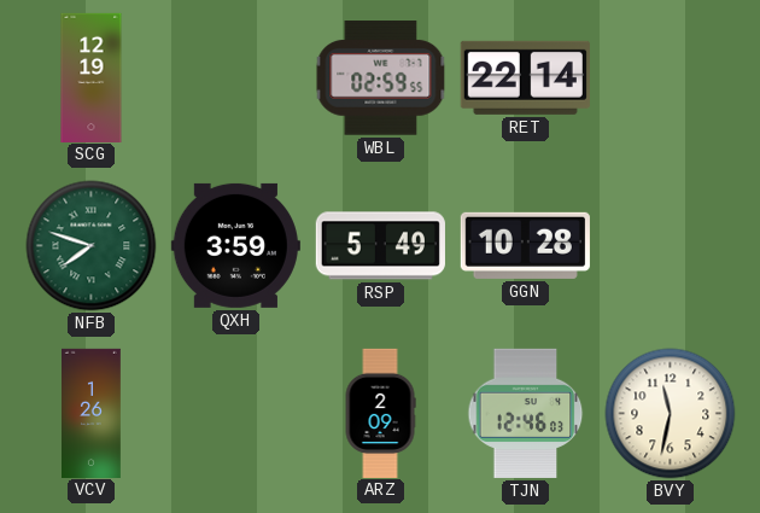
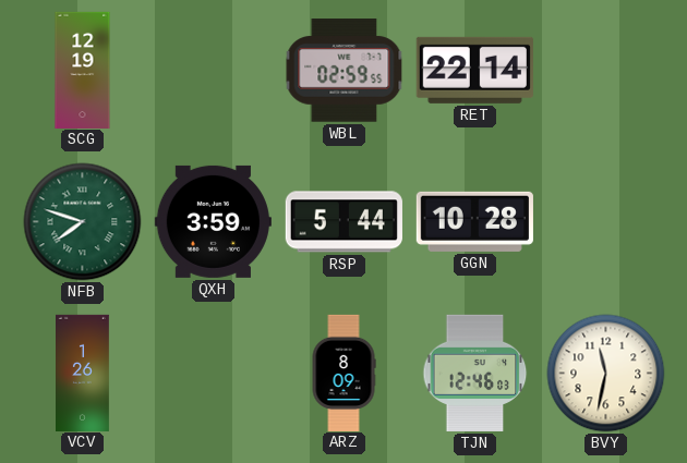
RSP: 5:49 -> 5:44 (343, 222)
ARZ: 2:09 -> 8:09 (343, 373)
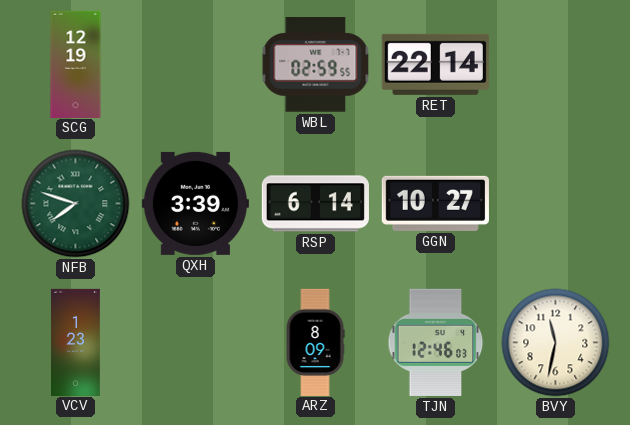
QXH: 3:59 -> 3:39 (195, 203)
RSP: 5:44 -> 6:14 (315, 204)
GGN: 10:28 -> 10:27 (435, 203)
VCV: 1:26 -> 1:23 (76, 342)
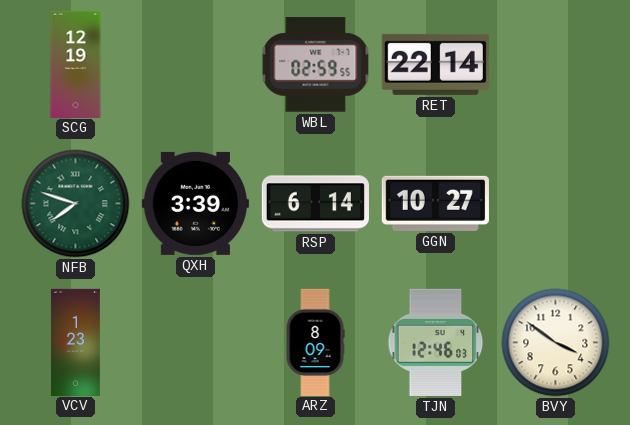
BVY: 11:32 -> 3:51 (556, 343)
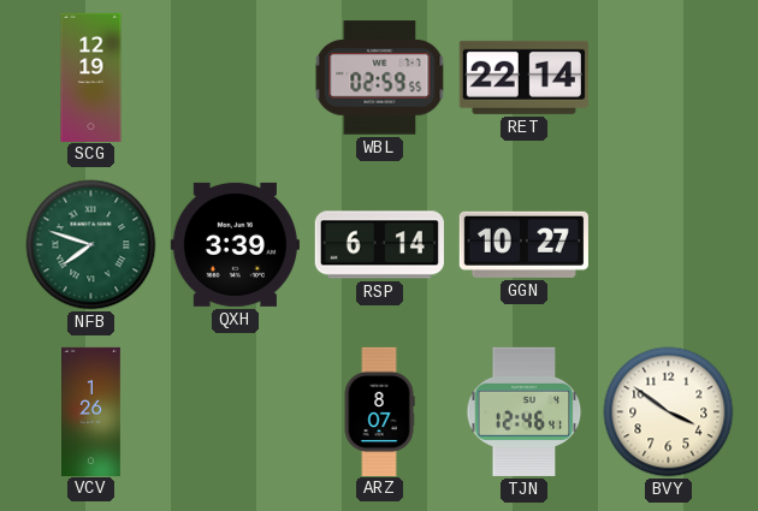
VCV: 1:23 -> 1:26 (91, 411)
ARZ: 8:09 -> 8:07 (379, 411)
TJN: 12:46:03 -> 12:46:41 (525, 411)
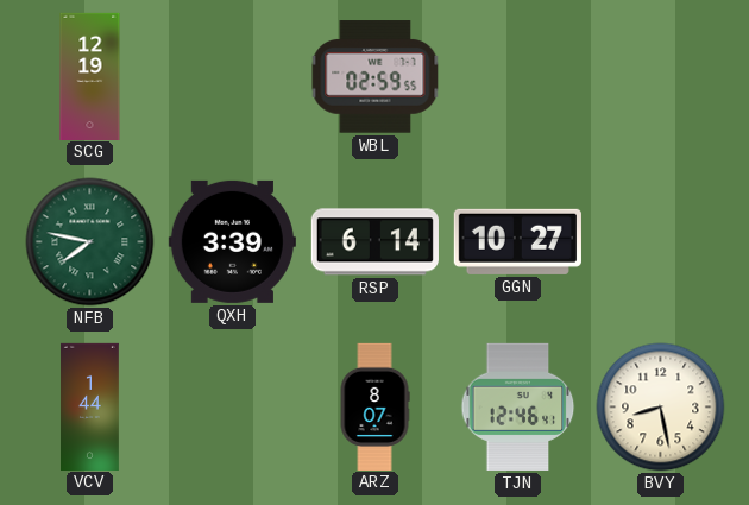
RET: 22:14 -> none (523, 77)
NFB: 7:48 -> 7:47 (90, 242)
VCV: 1:26 -> 1:44 (90, 406)
BVY: 3:51 -> 8:28 (661, 408)
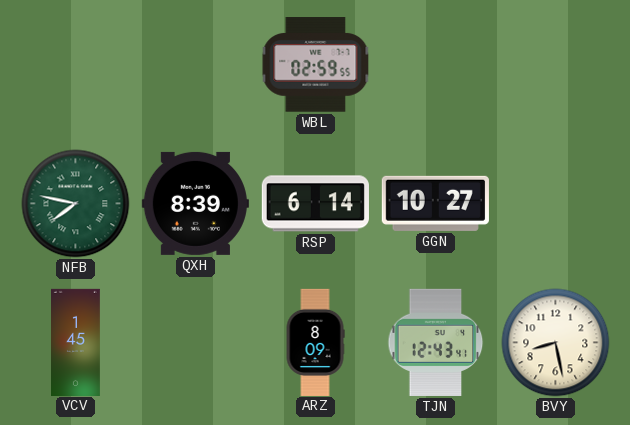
SCG: 12:19 -> none (90, 76)
QXH: 3:39 -> 8:39 (195, 203)
VCV: 1:44 -> 1:45 (76, 342)
ARZ: 8:07 -> 8:09 (315, 342)
TJN: 12:46 -> 12:43 (436, 342)
